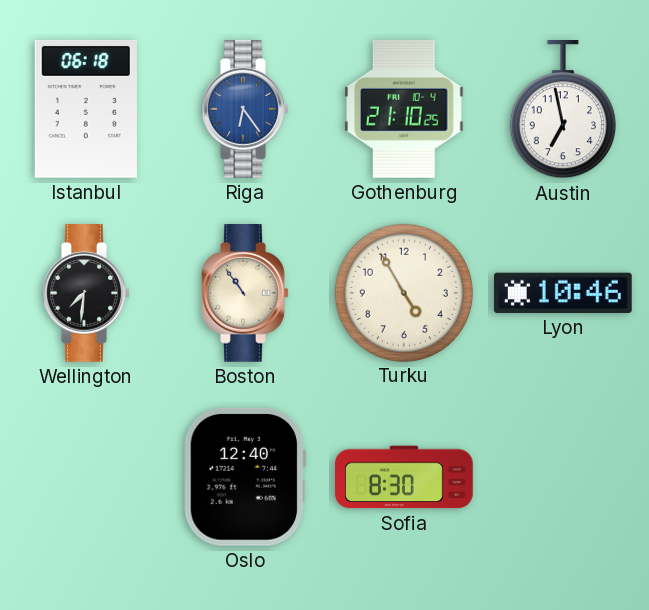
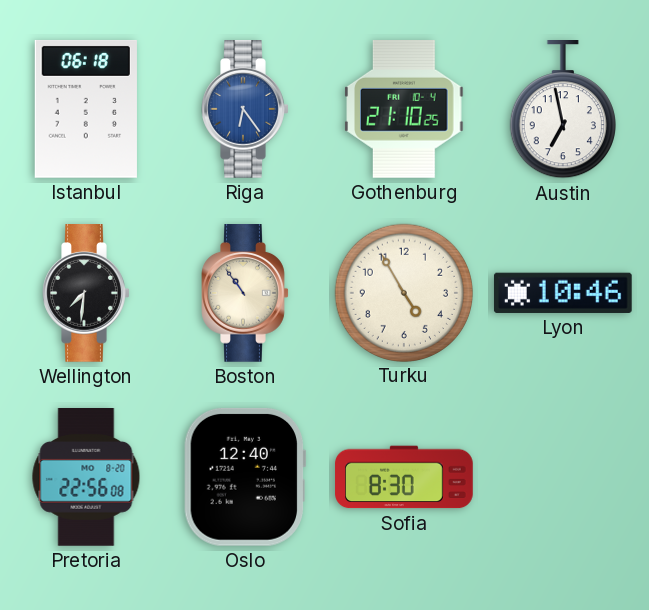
Pretoria: none -> 22:56 (86, 478)
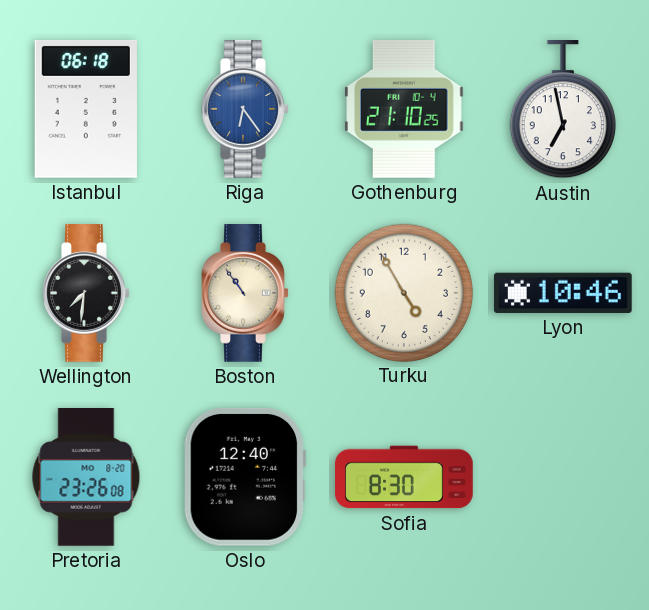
Pretoria: 22:56 -> 23:26 (86, 478)
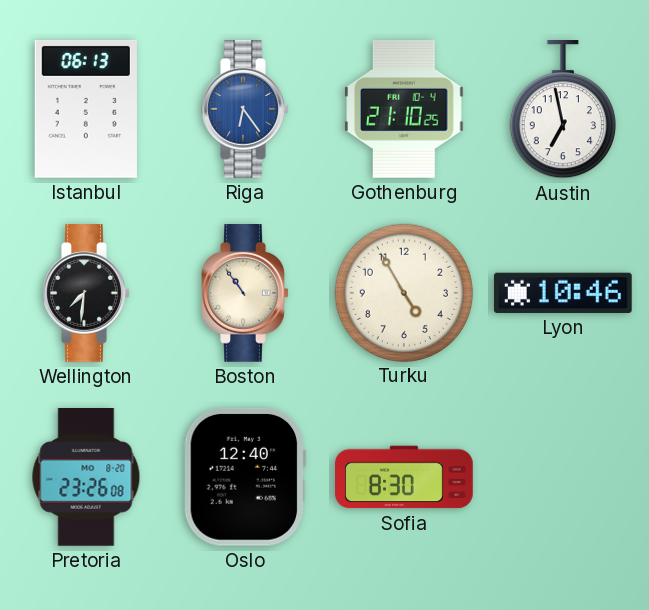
Istanbul: 06:18 -> 06:13 (86, 109)
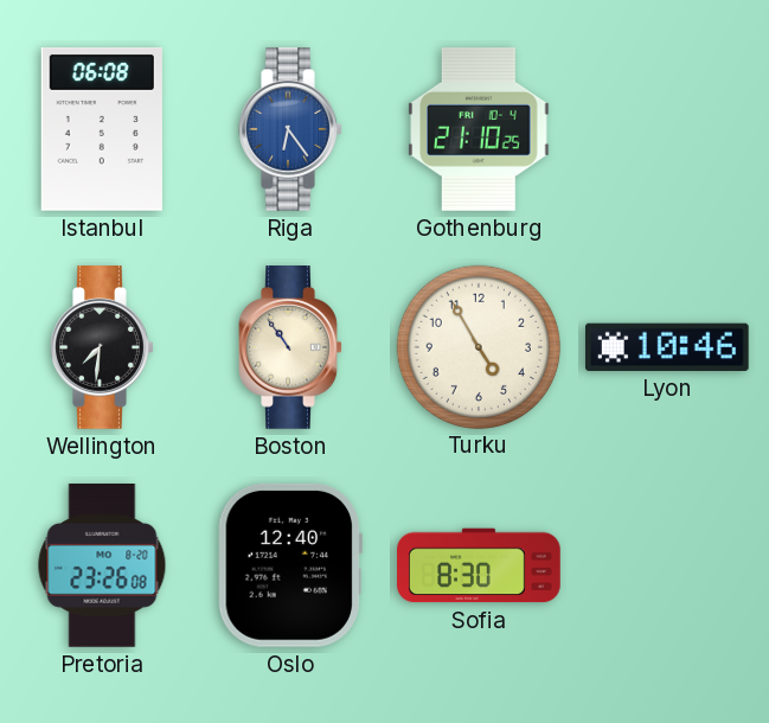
Istanbul: 06:13 -> 06:08 (102, 129)
Austin: 6:58 -> none (563, 110)
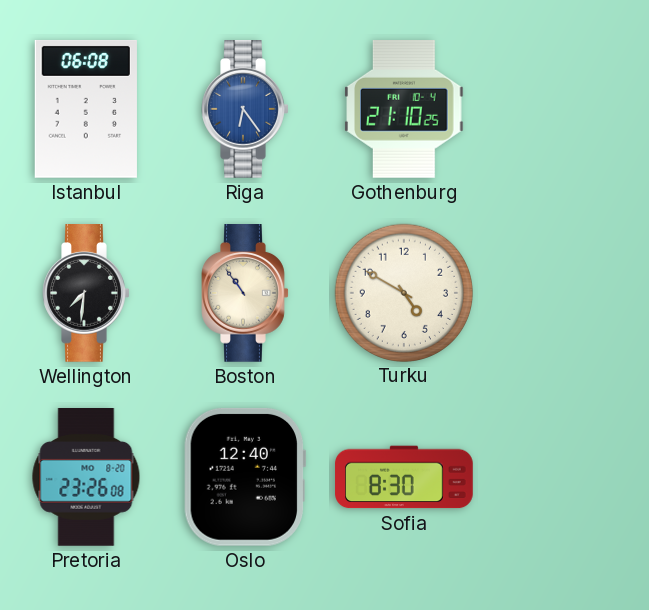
Turku: 4:55 -> 4:50 (403, 292)
Lyon: 10:46 -> none (667, 347)
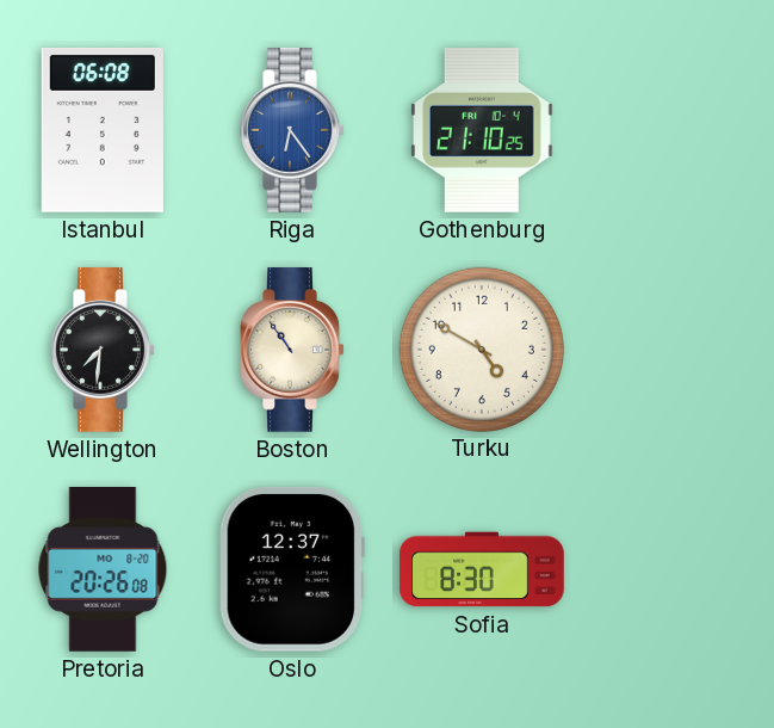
Pretoria: 23:26 -> 20:26 (103, 570)
Oslo: 12:40 -> 12:37 (292, 569)
